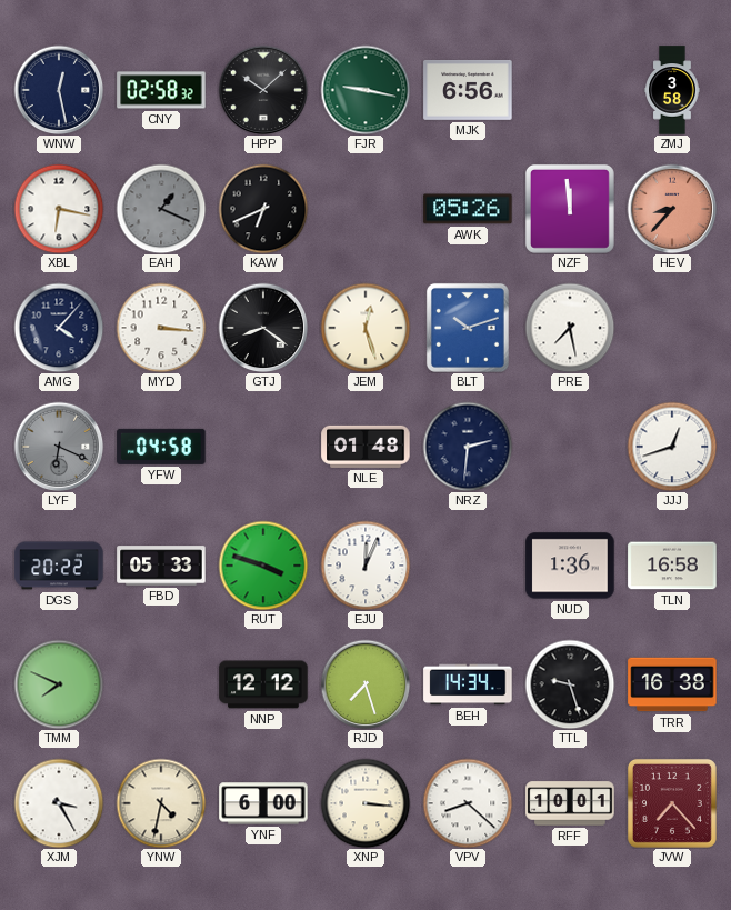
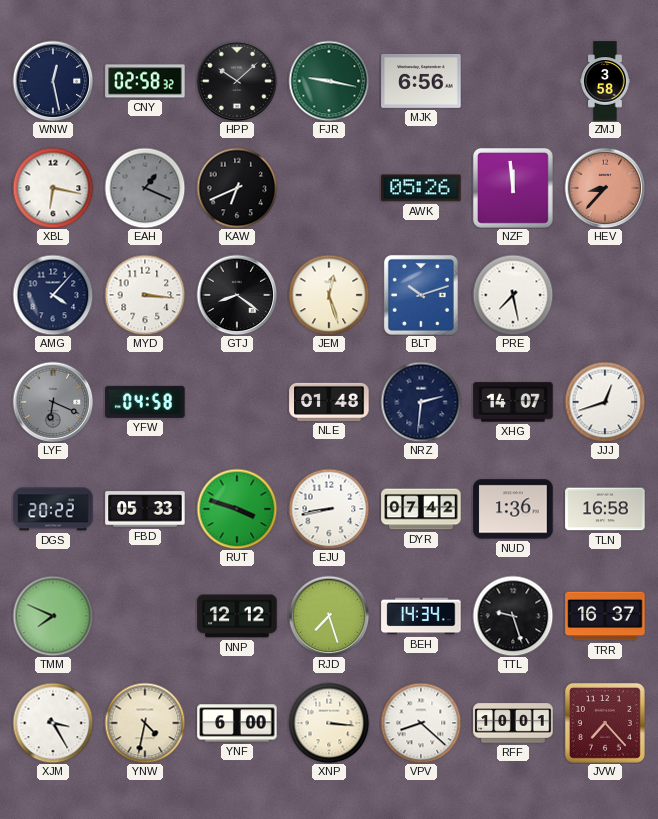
XHG: none -> 14:07 (513, 402)
EJU: 12:04 -> 8:43 (329, 509)
DYR: none -> 07:42 (421, 509)
TRR: 16:38 -> 16:37 (605, 616)
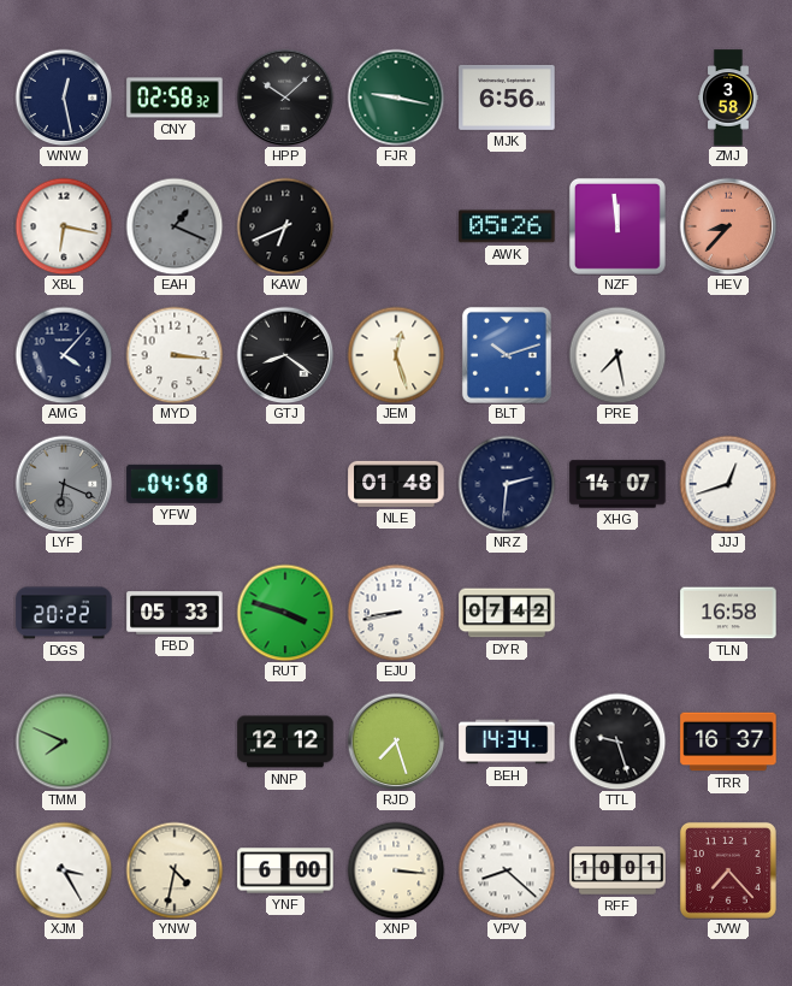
NUD: 1:36 -> none (513, 509)
